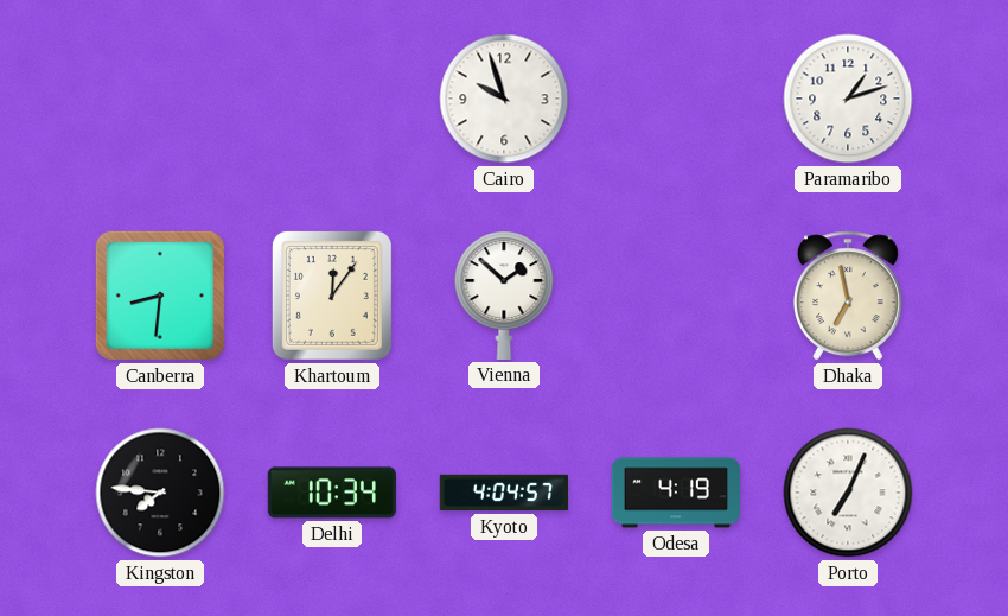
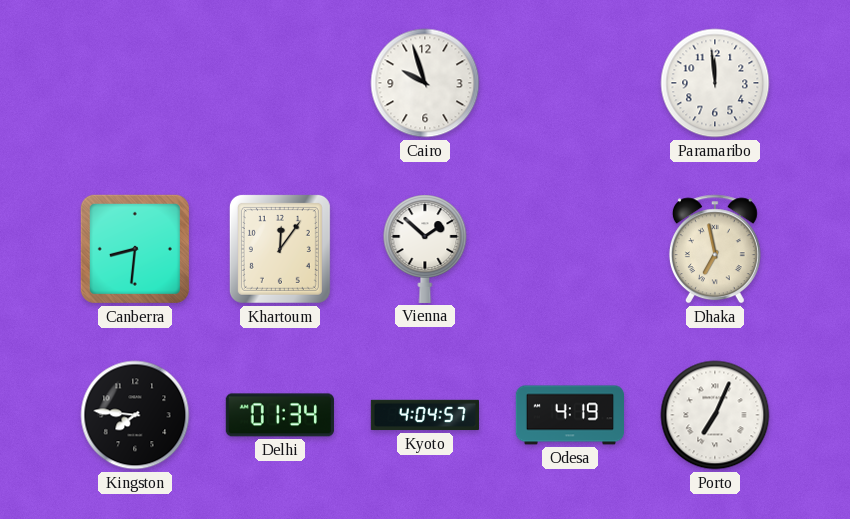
Paramaribo: 1:12 -> 11:59 (715, 83)
Delhi: 10:34 -> 01:34 (280, 415)
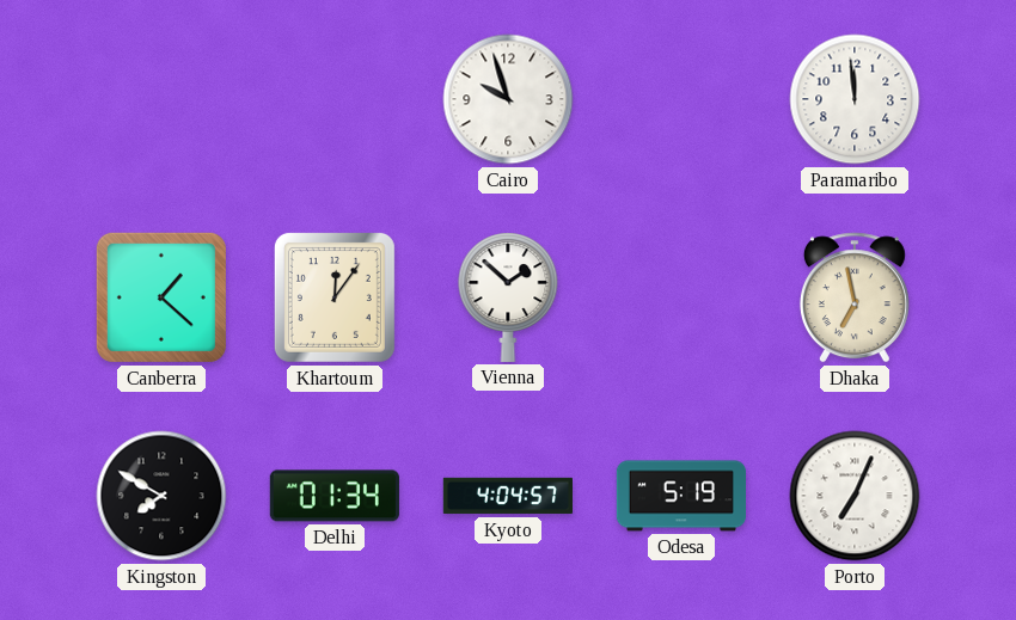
Canberra: 8:31 -> 1:22 (161, 297)
Kingston: 7:46 -> 7:50 (161, 496)
Odesa: 4:19 -> 5:19 (680, 496)
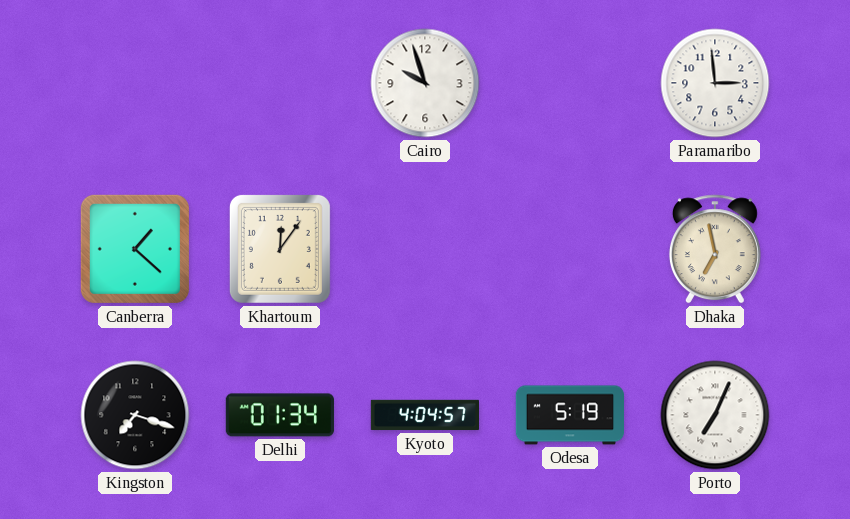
Paramaribo: 11:59 -> 2:59 (715, 83)
Vienna: 1:52 -> none (508, 297)
Kingston: 7:50 -> 7:18 (135, 415)
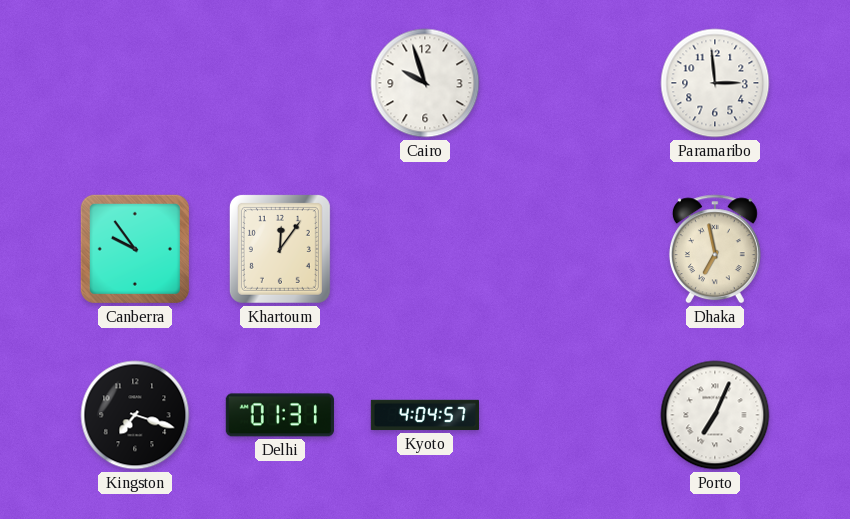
Canberra: 1:22 -> 9:54 (135, 249)
Delhi: 01:34 -> 01:31 (280, 415)
Odesa: 5:19 -> none (569, 415)
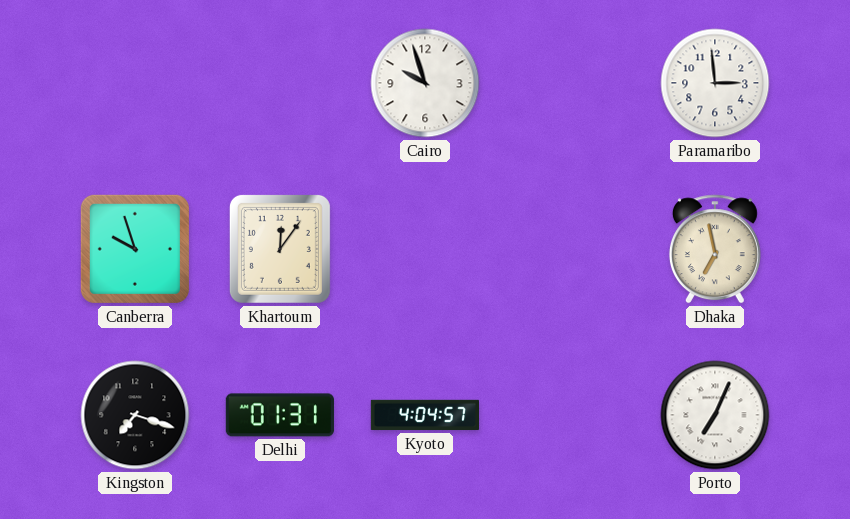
Canberra: 9:54 -> 9:57 (135, 249)
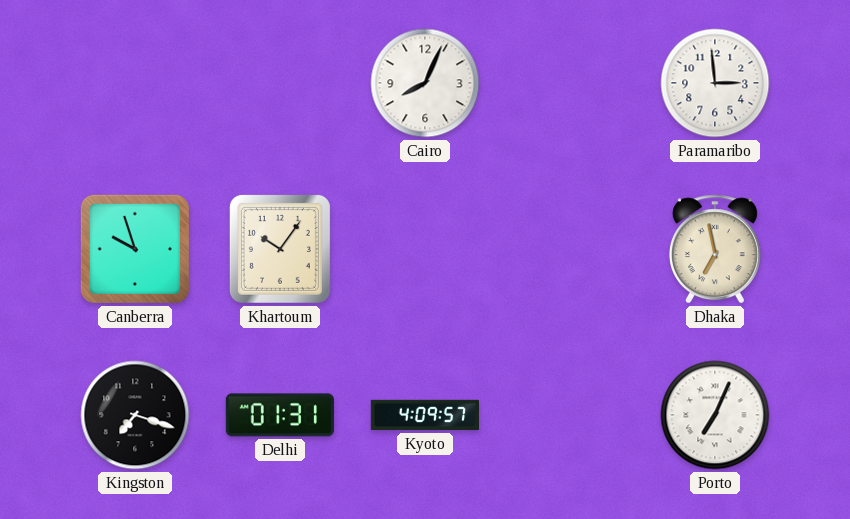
Cairo: 9:57 -> 8:04 (425, 83)
Khartoum: 12:06 -> 10:06 (280, 249)
Kyoto: 4:04 -> 4:09 (424, 415)
